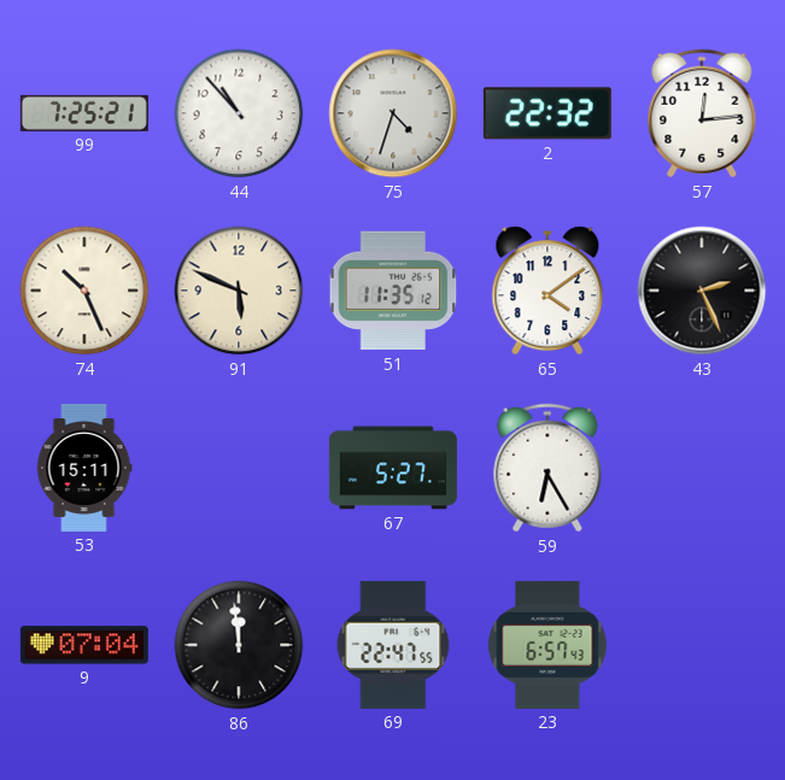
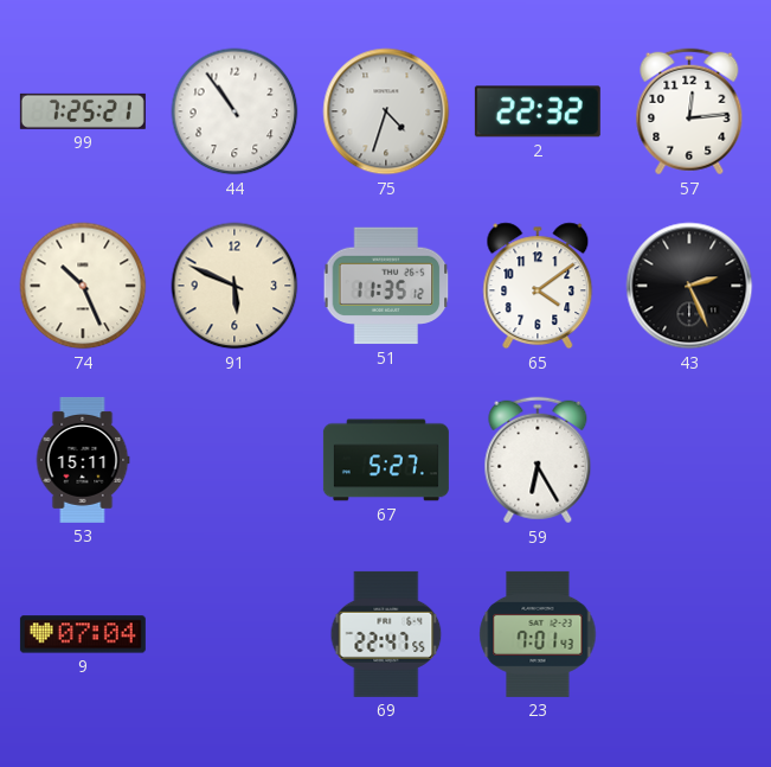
44: 10:53 -> 10:54 (234, 111)
86: 11:59 -> none (239, 645)
23: 6:57 -> 7:01 (538, 634)
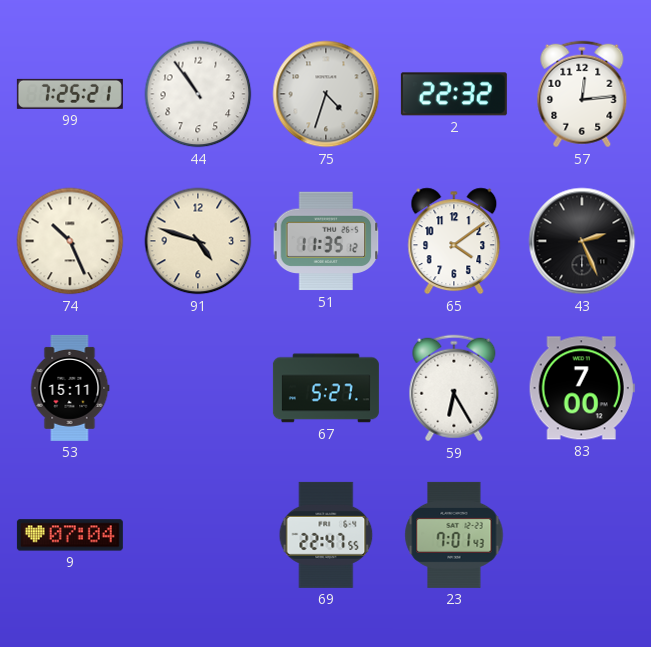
91: 5:49 -> 4:48 (198, 241)
83: none -> 7:00 (582, 388)
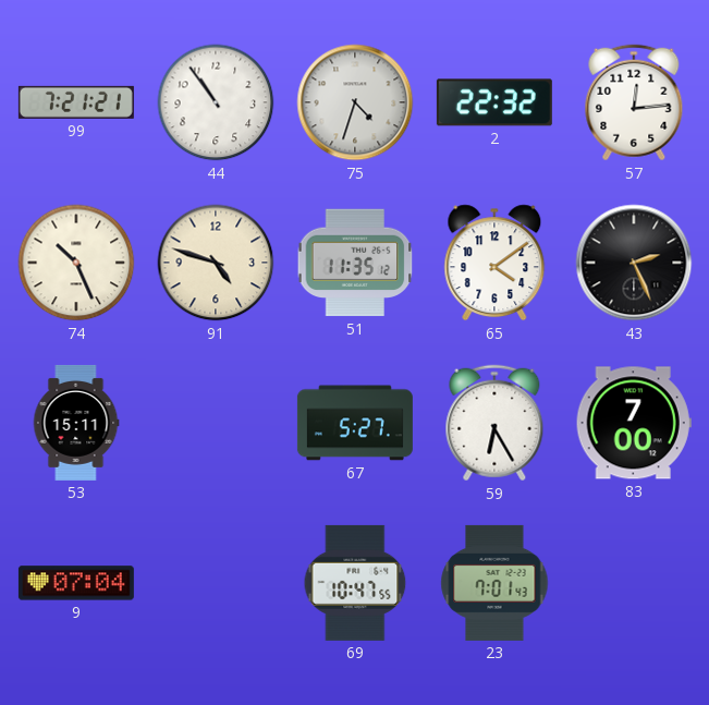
99: 7:25 -> 7:21 (76, 102)
69: 22:47 -> 10:47 (355, 583)
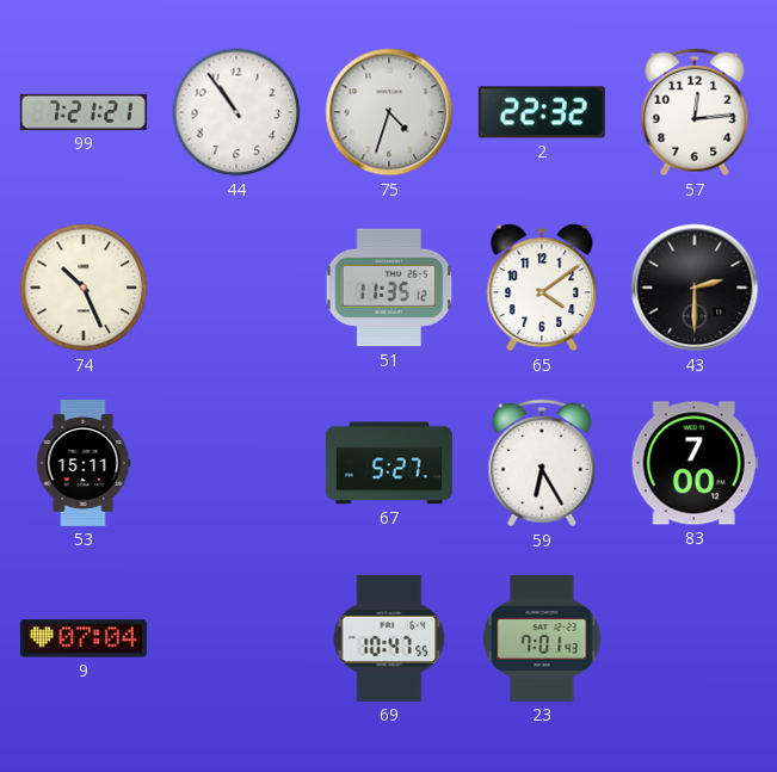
91: 4:48 -> none (216, 263)
43: 2:26 -> 2:30 (695, 288)
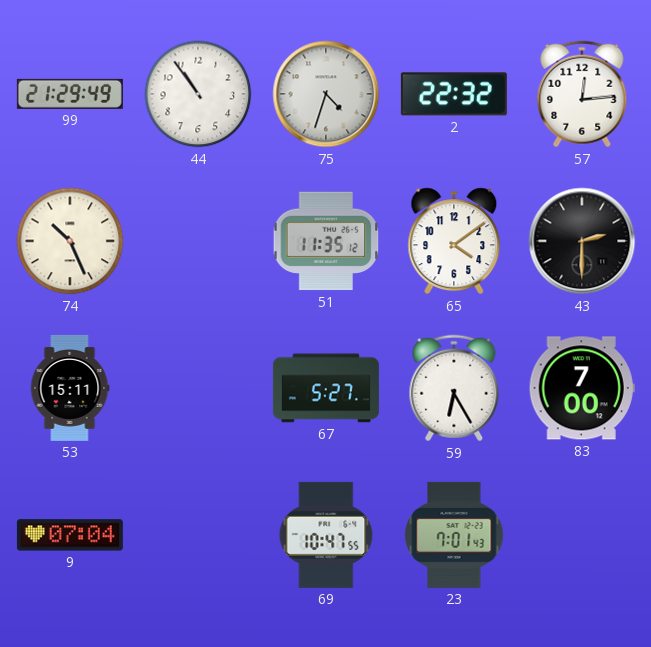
99: 7:21 -> 21:29 (70, 94)
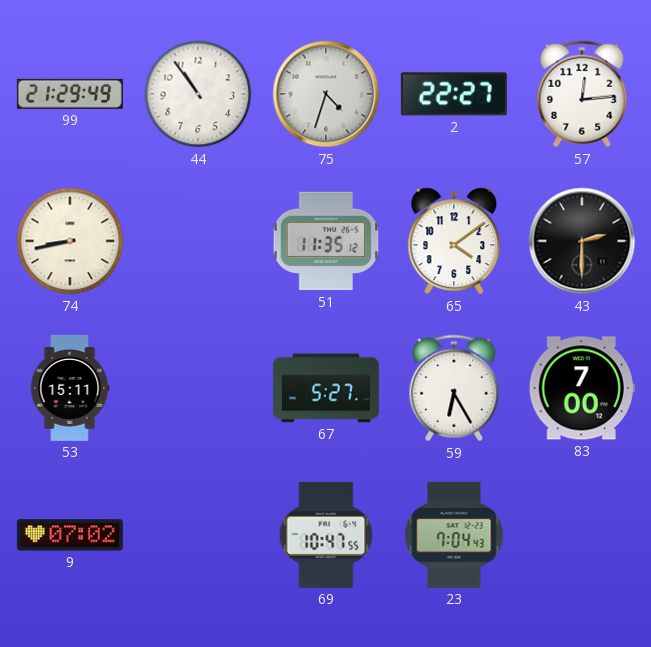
2: 22:32 -> 22:27 (454, 94)
74: 10:26 -> 8:43 (70, 241)
9: 07:04 -> 07:02 (70, 535)
23: 7:01 -> 7:04 (454, 535)
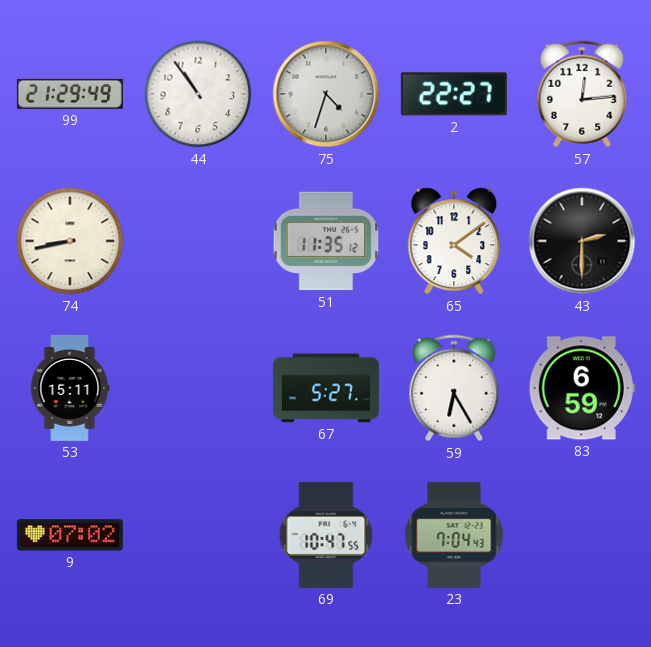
83: 7:00 -> 6:59 (582, 388)
